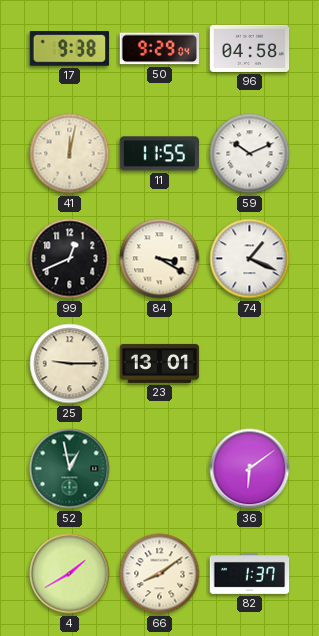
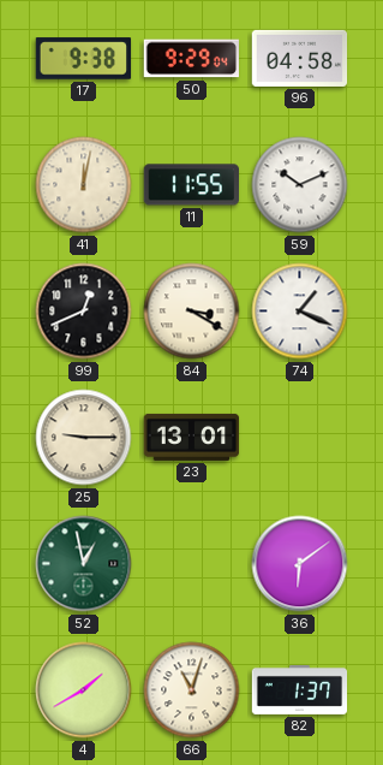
66: 8:09 -> 11:03 (192, 690)
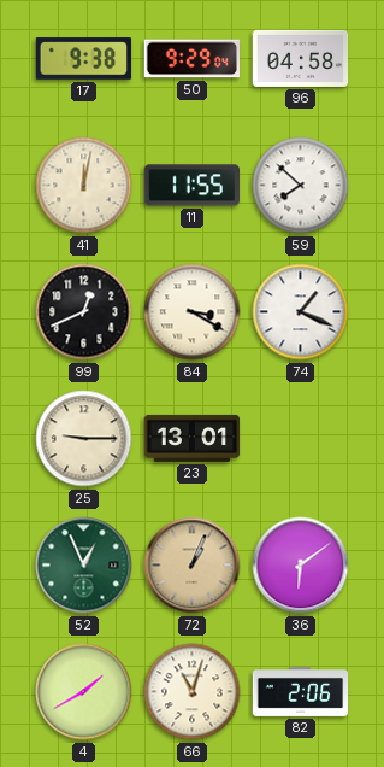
59: 10:11 -> 7:52 (301, 186)
52: 12:58 -> 12:56 (84, 566)
72: none -> 1:04 (193, 566)
82: 1:37 -> 2:06 (301, 691)
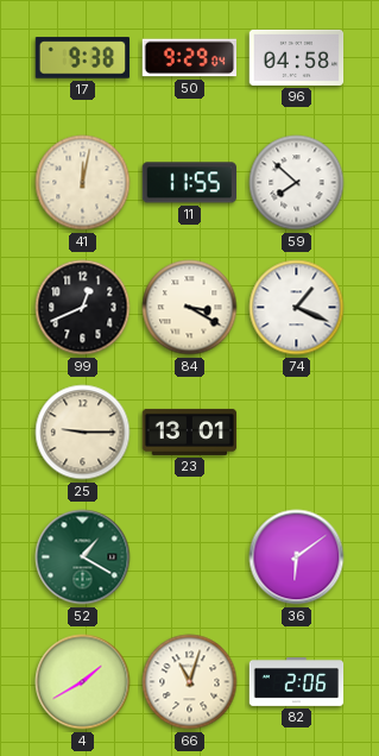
52: 12:56 -> 1:20 (83, 557)
72: 1:04 -> none (193, 566)
